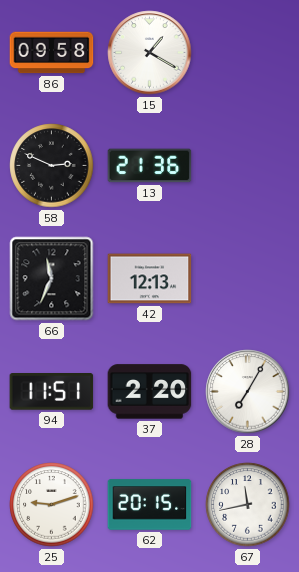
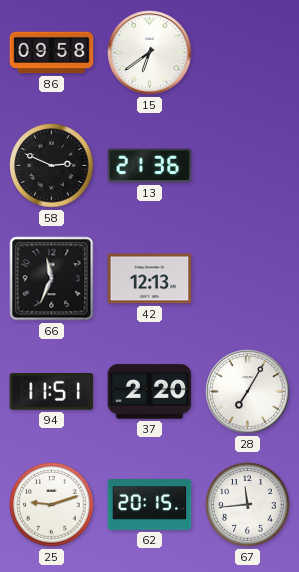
15: 1:20 -> 6:39 (150, 53)
67: 11:43 -> 11:44 (248, 505)
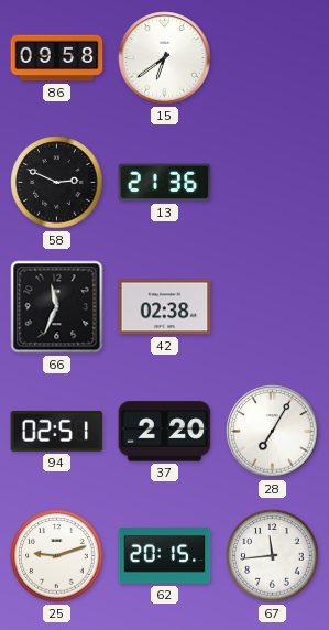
42: 12:13 -> 02:38 (165, 307)
94: 11:51 -> 02:51 (57, 432)
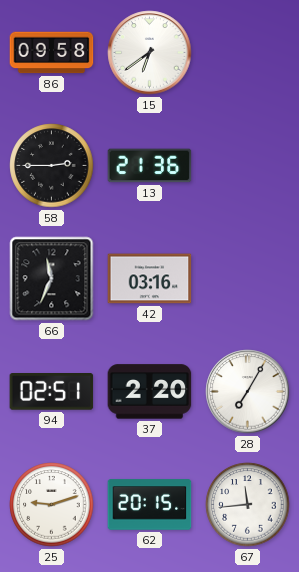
58: 2:49 -> 2:45 (52, 166)
42: 02:38 -> 03:16 (150, 279)
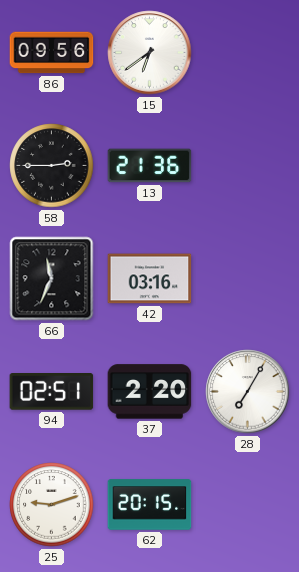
86: 09:58 -> 09:56 (52, 53)
67: 11:44 -> none (248, 505)
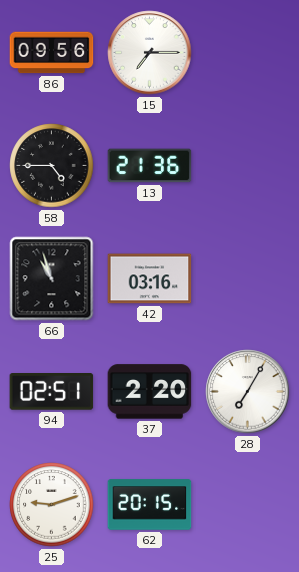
15: 6:39 -> 7:15 (150, 53)
58: 2:45 -> 4:45 (52, 166)
66: 11:34 -> 10:57 (52, 279)
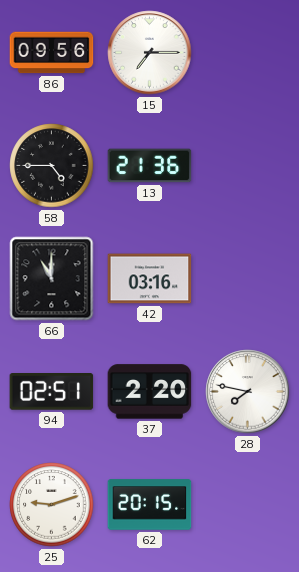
66: 10:57 -> 11:00 (52, 279)
28: 7:05 -> 7:47 (248, 392)
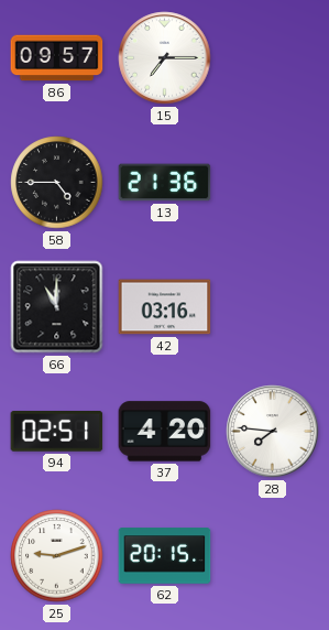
86: 09:56 -> 09:57 (57, 58)
37: 2:20 -> 4:20 (165, 432)
28: 7:47 -> 7:46 (273, 432)
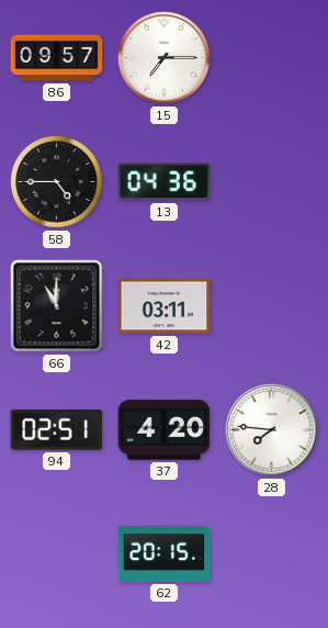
13: 21:36 -> 04:36 (165, 182)
42: 03:16 -> 03:11 (165, 306)
25: 9:12 -> none (57, 556)
